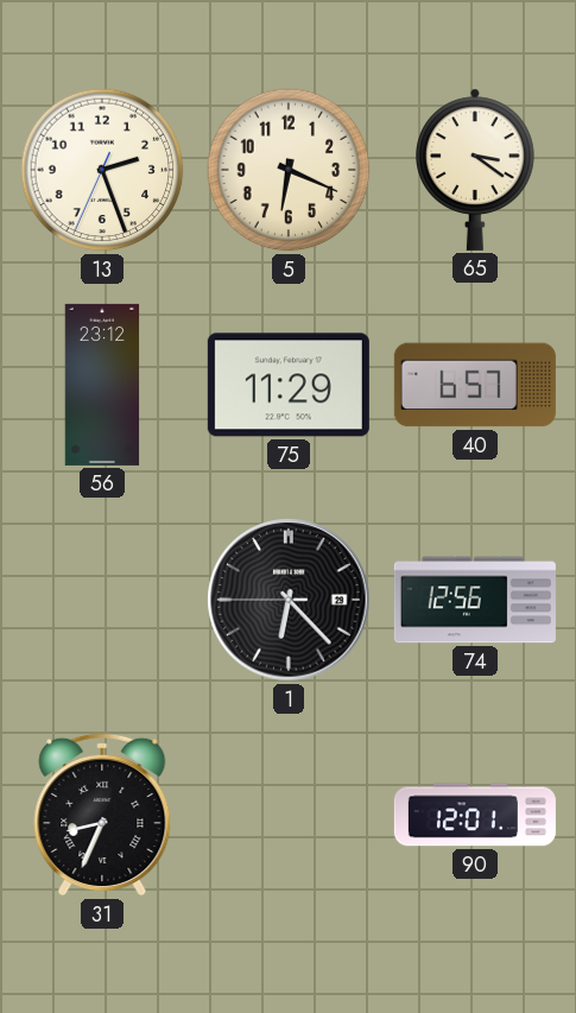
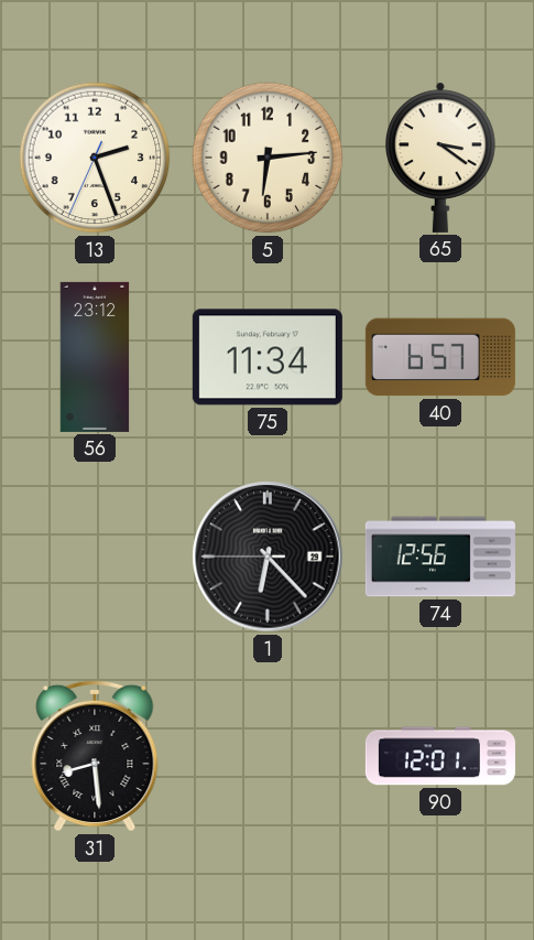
5: 6:19 -> 6:14 (268, 158)
75: 11:29 -> 11:34 (268, 357)
31: 8:34 -> 8:29 (95, 756)
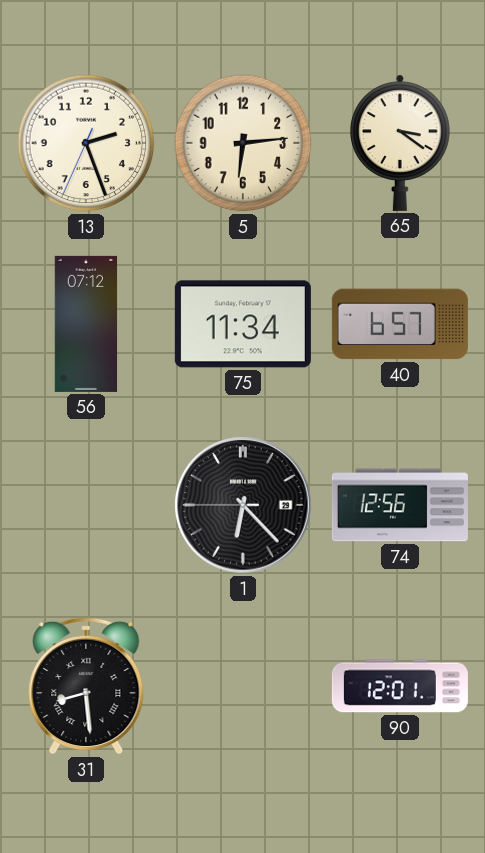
56: 23:12 -> 07:12 (86, 324)
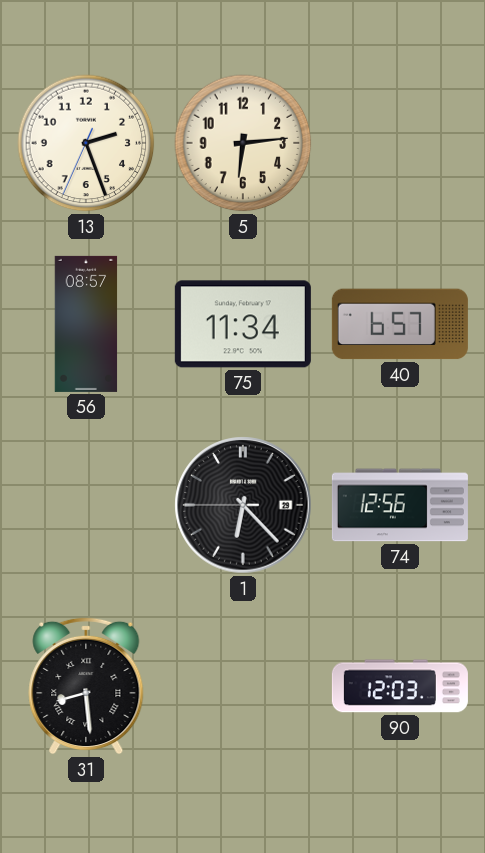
65: 3:21 -> none (401, 143)
56: 07:12 -> 08:57 (86, 324)
90: 12:01 -> 12:03 (400, 686)
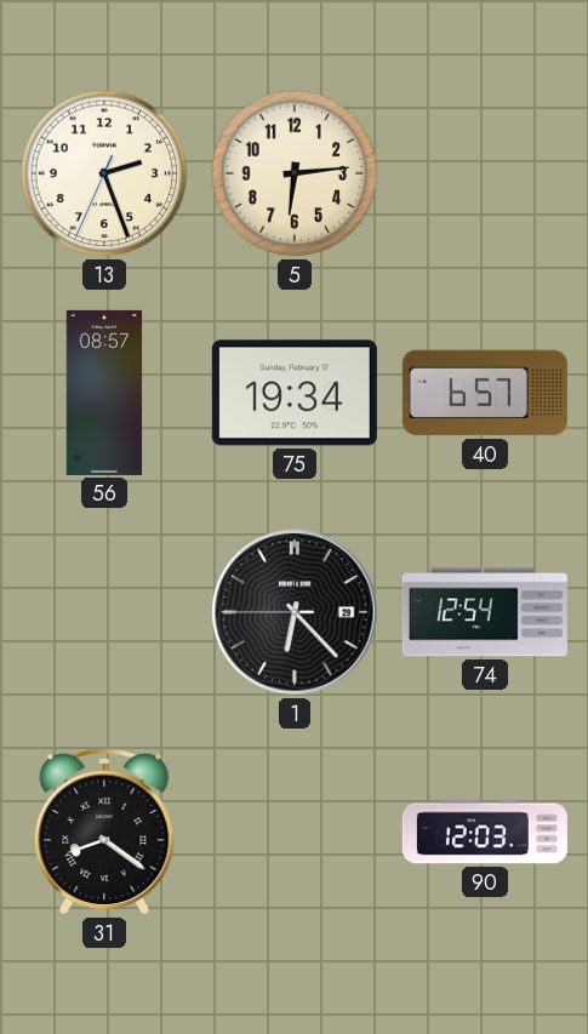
75: 11:34 -> 19:34 (295, 393)
74: 12:56 -> 12:54 (485, 612)
31: 8:29 -> 8:21 (104, 832)
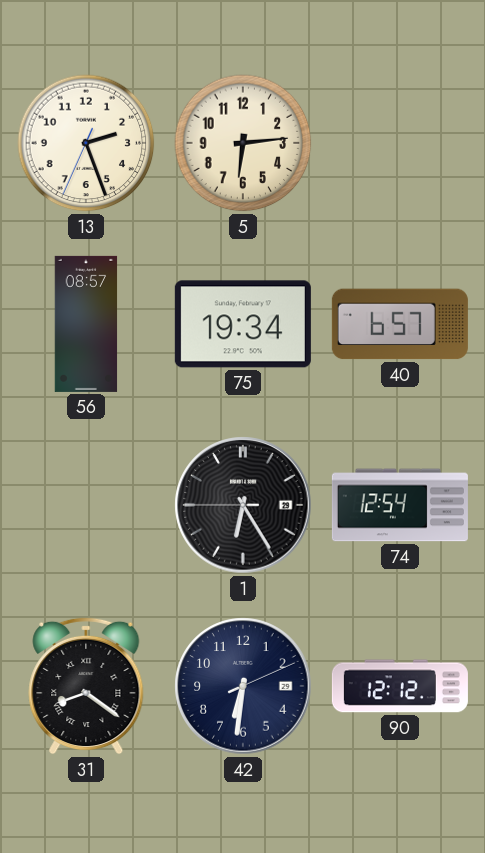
1: 6:22 -> 6:24 (243, 505)
42: none -> 6:31 (243, 686)
90: 12:03 -> 12:12 (400, 686)
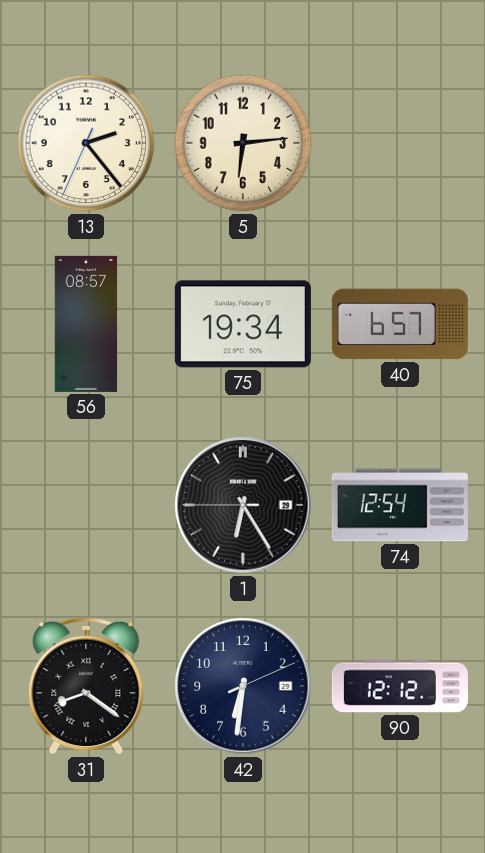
13: 2:26 -> 2:23 (86, 143)
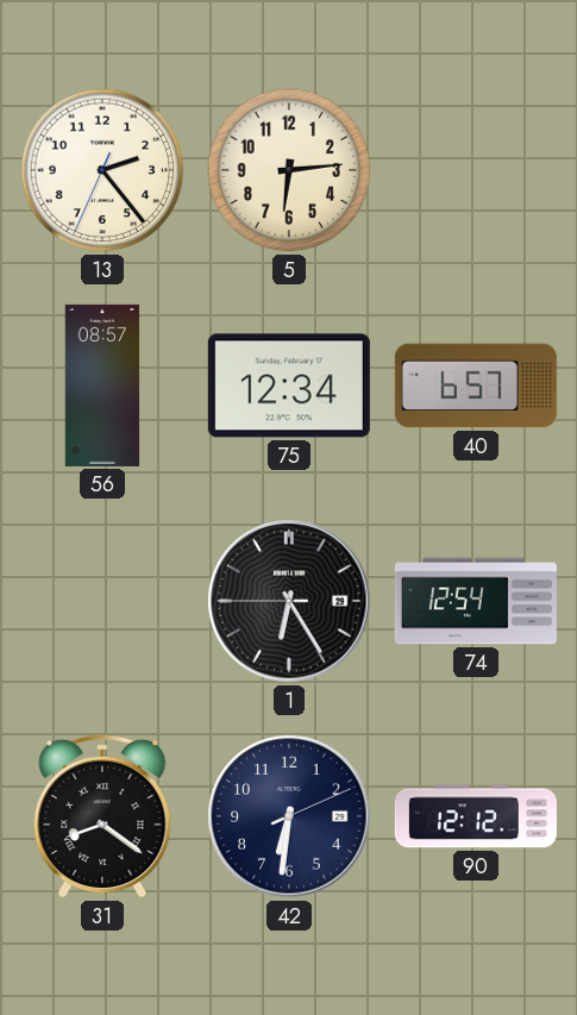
75: 19:34 -> 12:34 (289, 386)
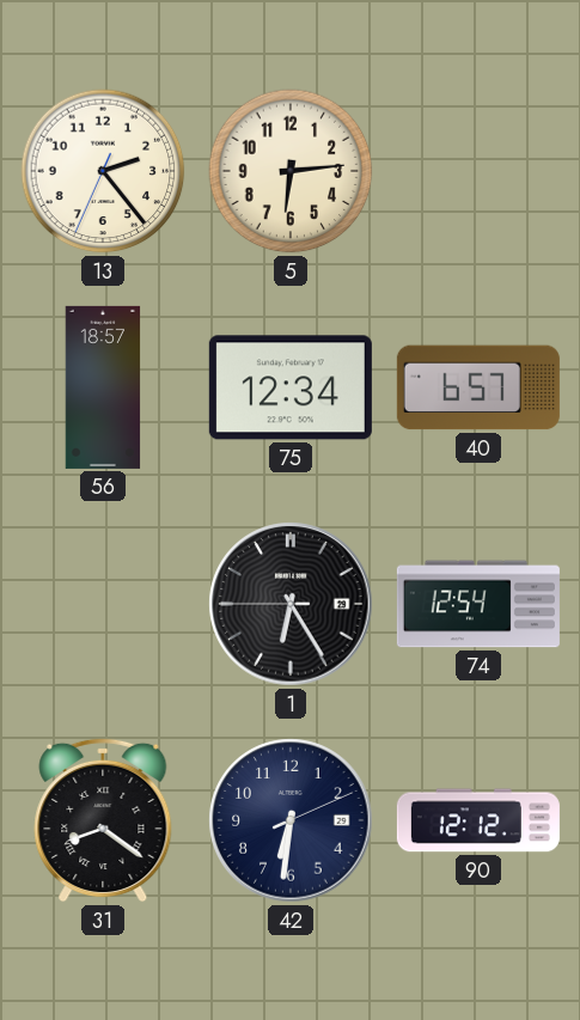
56: 08:57 -> 18:57 (103, 387)
